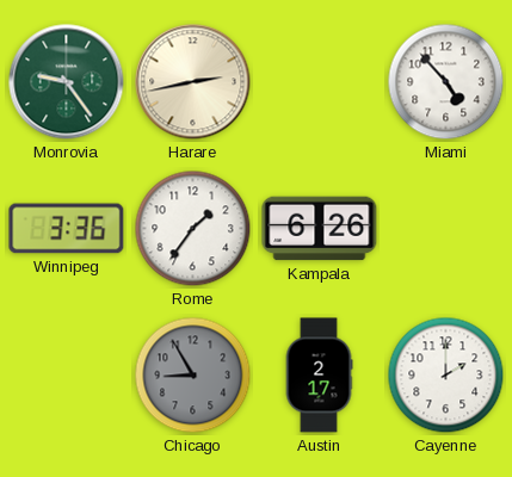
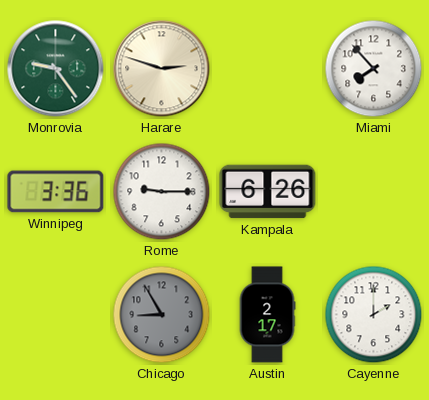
Harare: 2:43 -> 2:48 (162, 69)
Miami: 4:53 -> 7:53 (374, 69)
Rome: 1:36 -> 9:15 (162, 192)
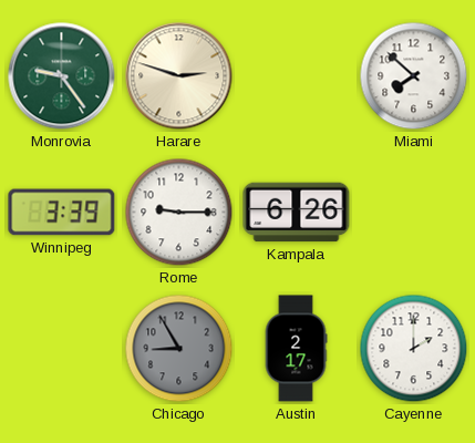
Miami: 7:53 -> 7:52 (414, 76)
Winnipeg: 3:36 -> 3:39 (62, 213)
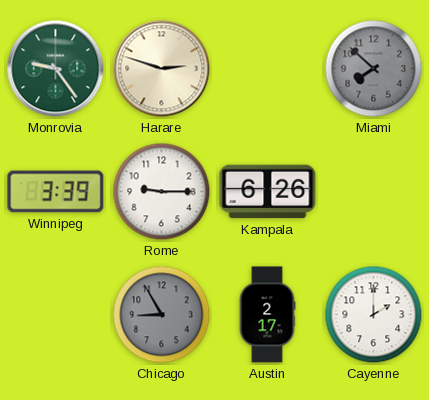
Miami dial: white -> grey (374, 69)
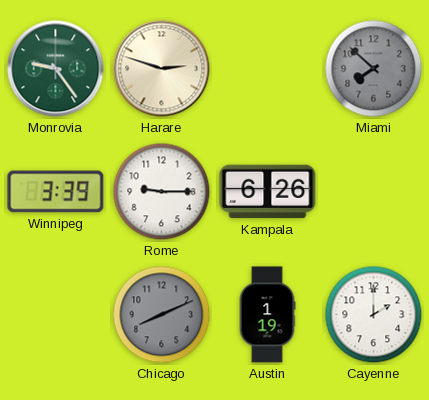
Chicago: 8:55 -> 8:11 (162, 315)
Austin: 2:17 -> 1:19 (267, 315)
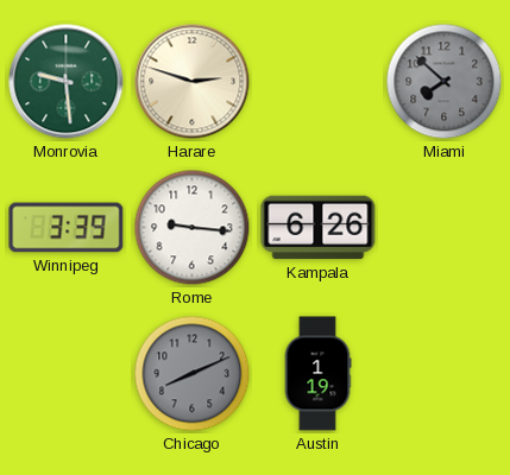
Monrovia: 9:24 -> 9:29 (67, 82)
Rome: 9:15 -> 9:16 (193, 228)
Cayenne: 2:00 -> none (374, 315)
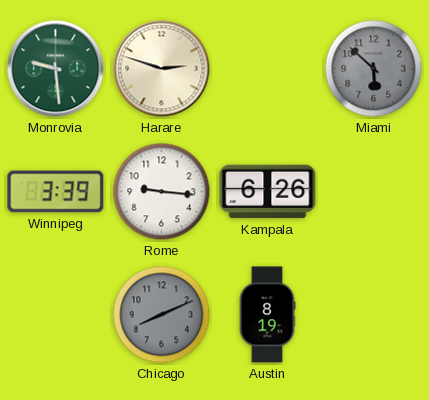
Miami: 7:52 -> 5:52 (374, 69)
Austin: 1:19 -> 8:19 (267, 315)
